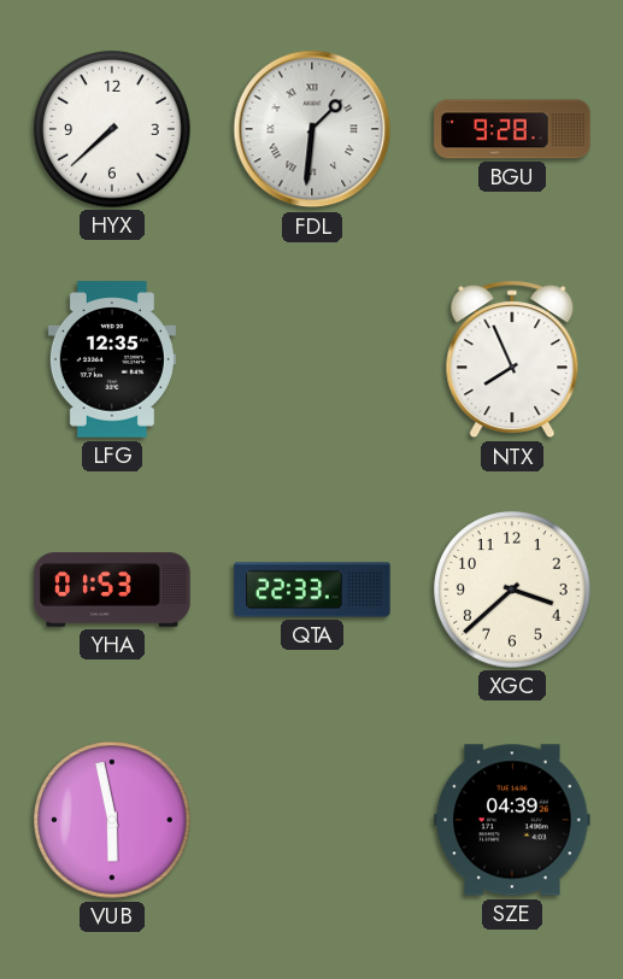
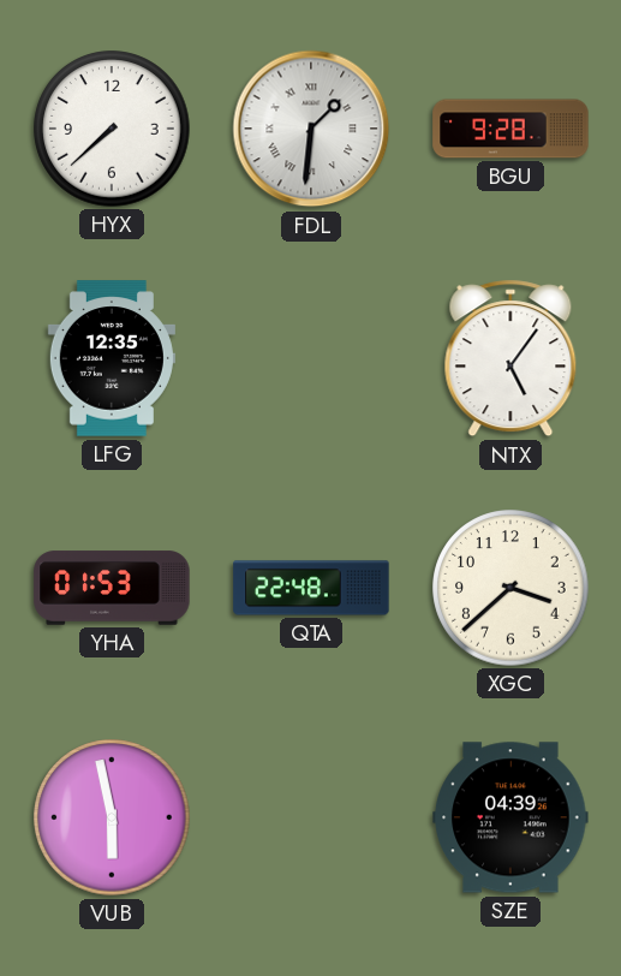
NTX: 7:56 -> 5:06 (510, 358)
QTA: 22:33 -> 22:48 (311, 588)
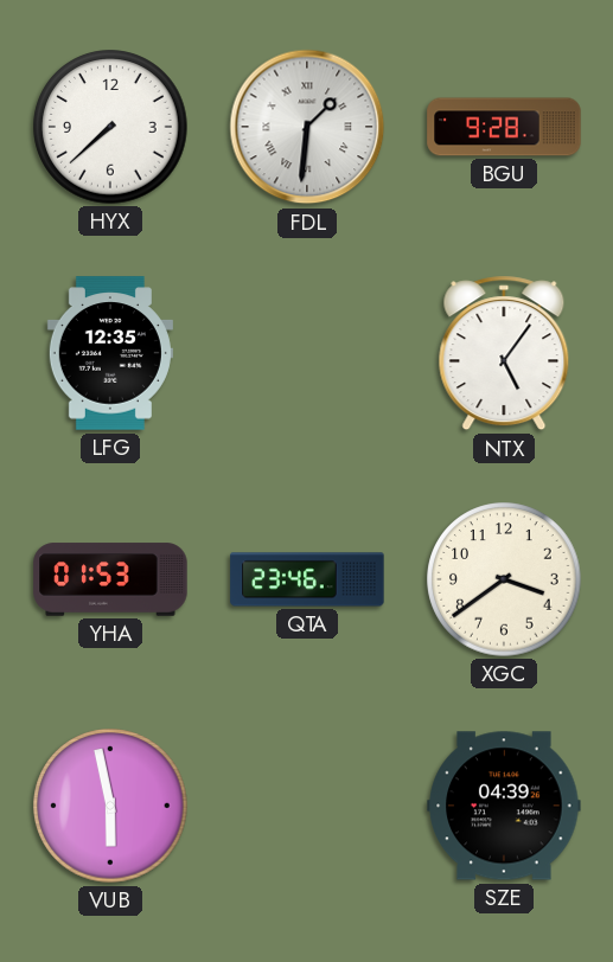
QTA: 22:48 -> 23:46 (307, 579)
XGC: 3:38 -> 3:39 (504, 579)
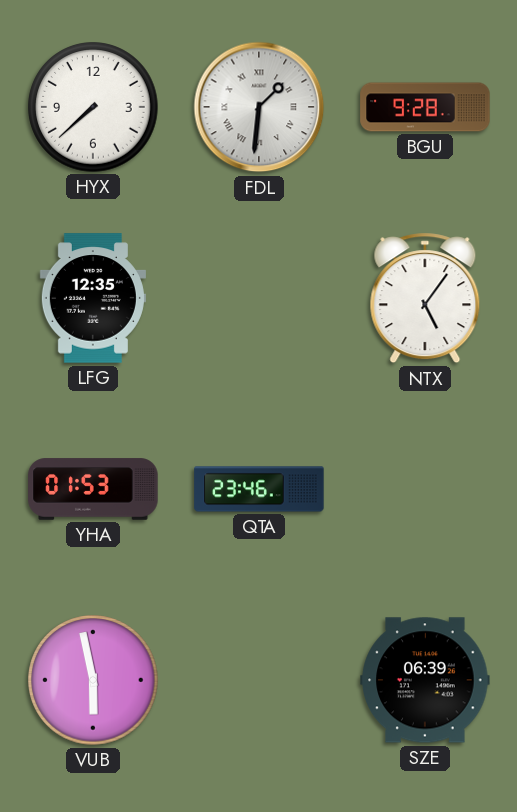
XGC: 3:39 -> none (504, 579)
SZE: 04:39 -> 06:39 (425, 680)
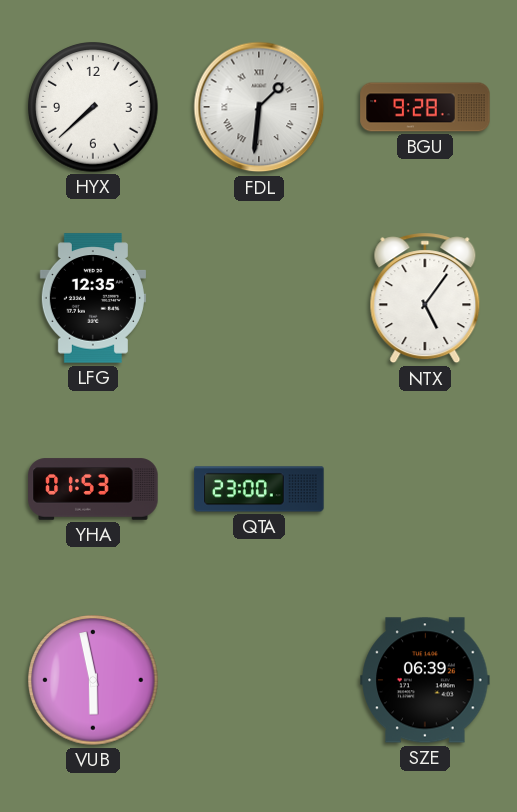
QTA: 23:46 -> 23:00 (259, 489)
